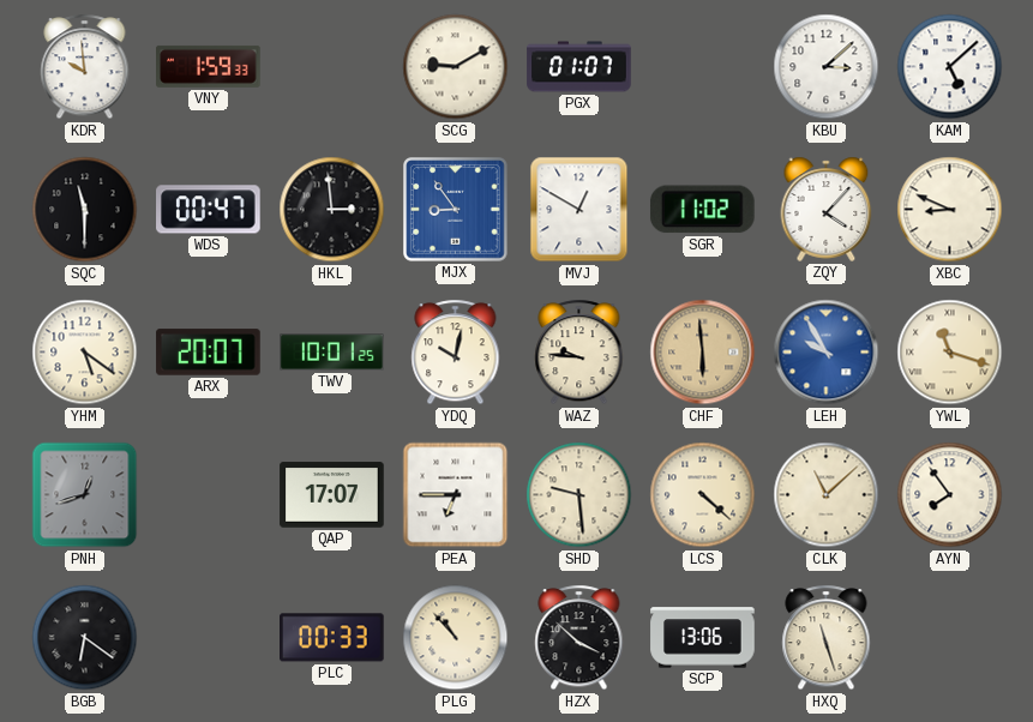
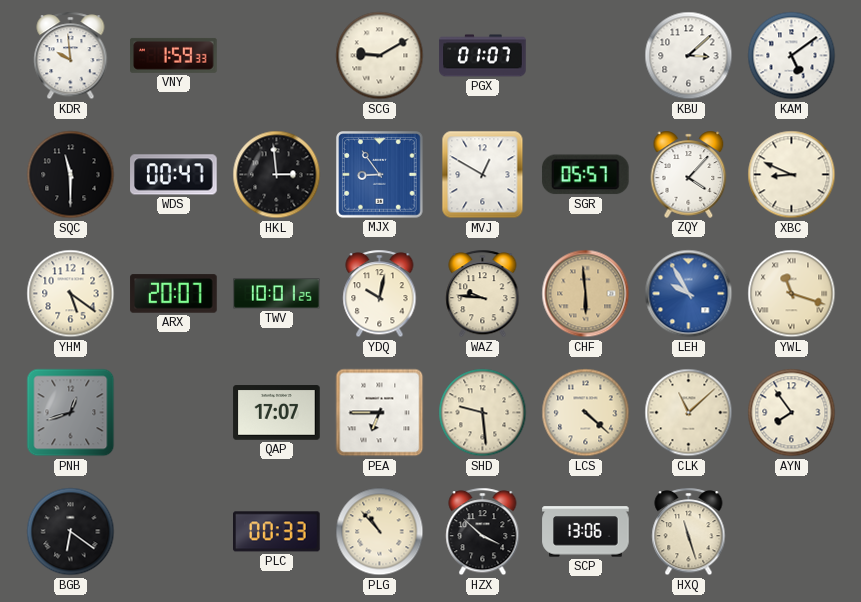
KAM: 5:08 -> 5:09 (792, 56)
SGR: 11:02 -> 05:57 (585, 175)
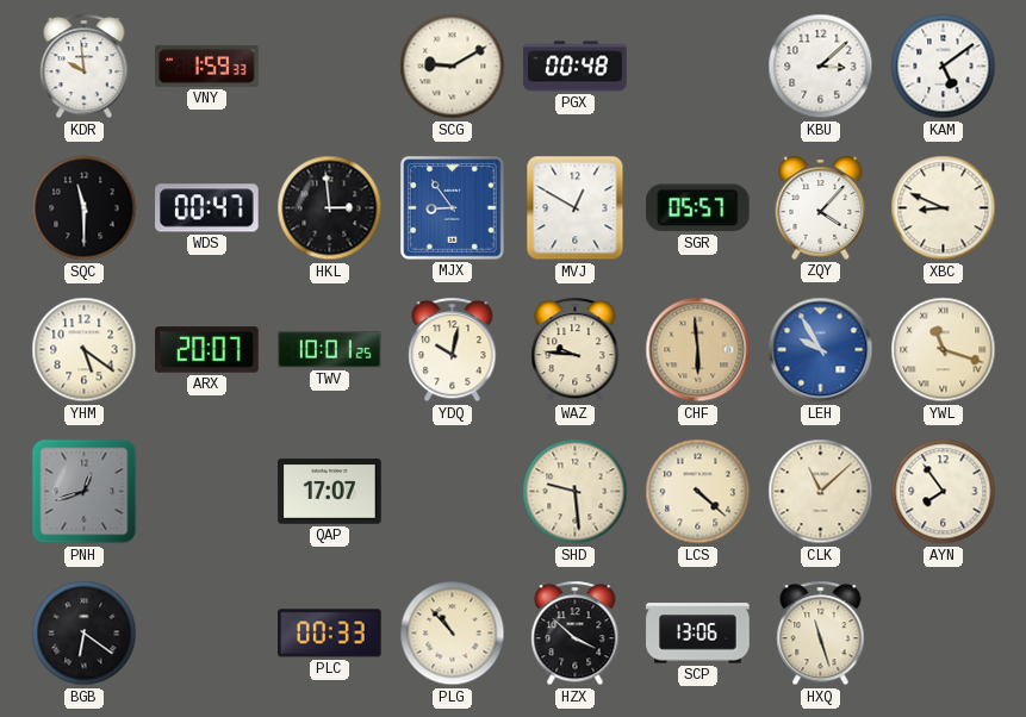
PGX: 01:07 -> 00:48 (576, 67)
PEA: 6:45 -> none (380, 413)
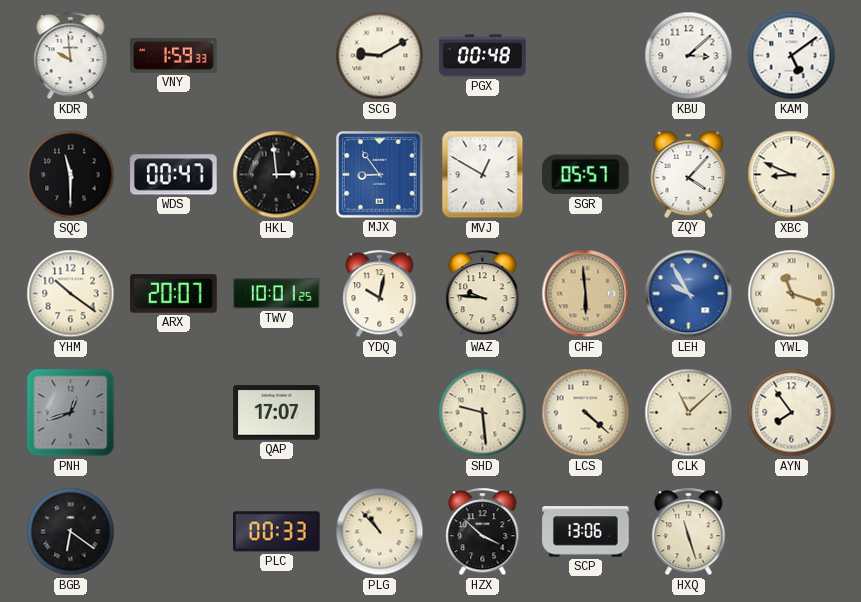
YHM: 5:21 -> 10:21 (71, 294)
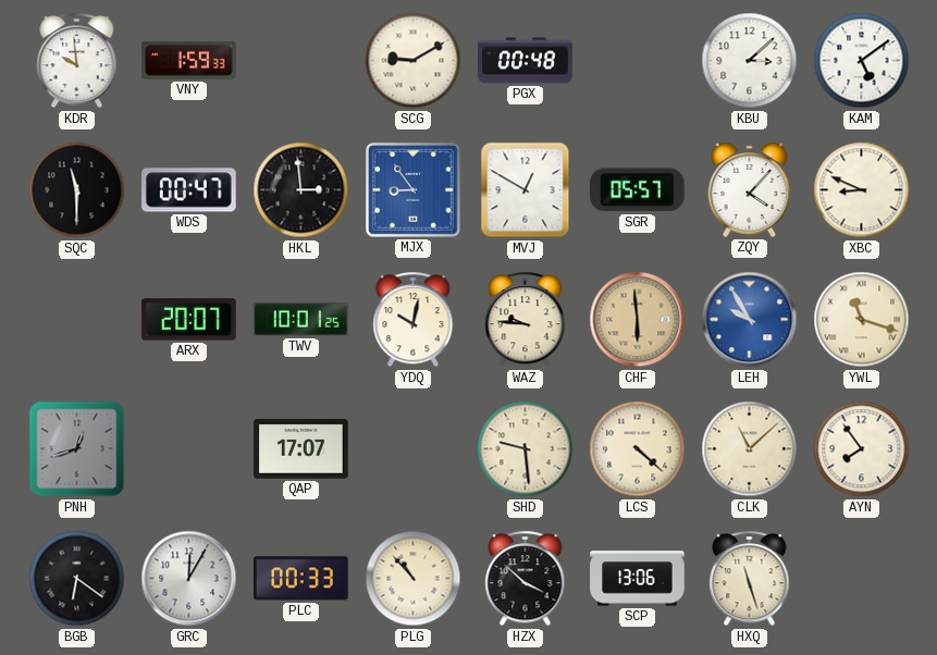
YHM: 10:21 -> none (71, 294)
GRC: none -> 12:05 (189, 579)
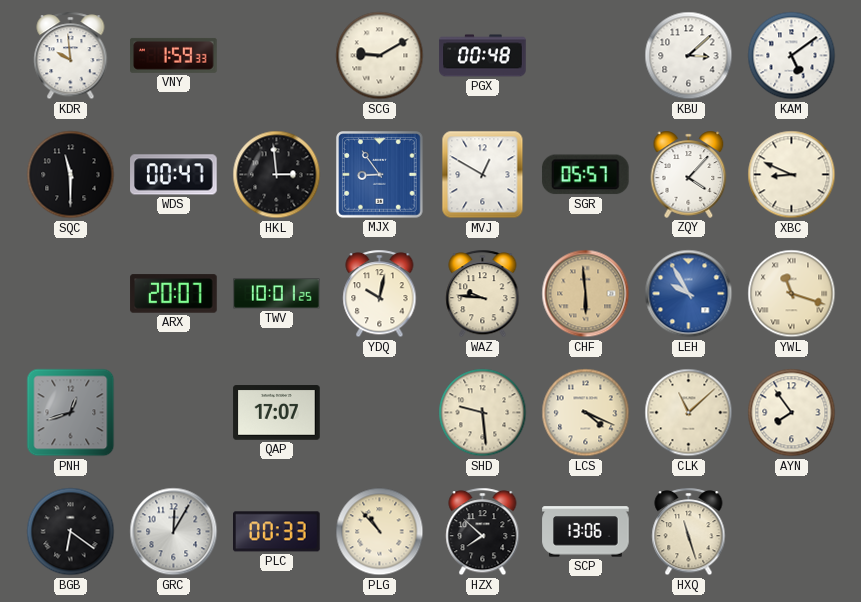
LCS: 4:22 -> 4:19 (586, 413)
HZX: 3:52 -> 7:52 (483, 532)
